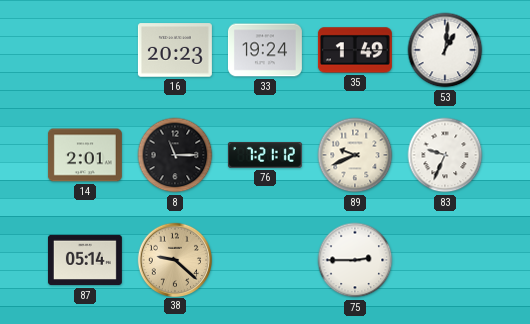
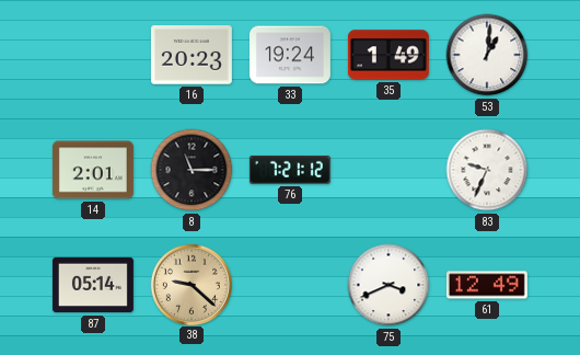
89: 9:41 -> none (355, 155)
75: 2:45 -> 3:41 (388, 285)
61: none -> 12:49 (487, 285)
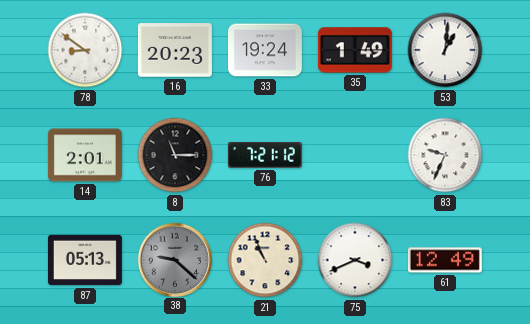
78: none -> 8:51 (85, 50)
87: 05:14 -> 05:13 (85, 260)
38 dial: champagne -> grey (174, 259)
21: none -> 10:56 (265, 260)
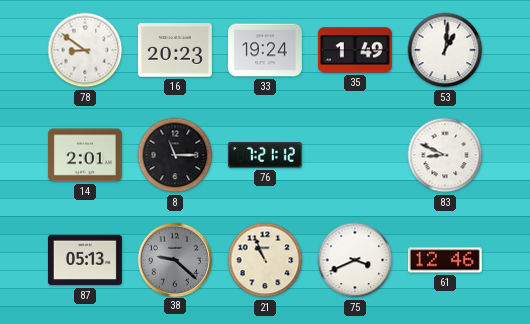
83: 9:34 -> 8:49 (445, 155)
61: 12:49 -> 12:46 (445, 260)
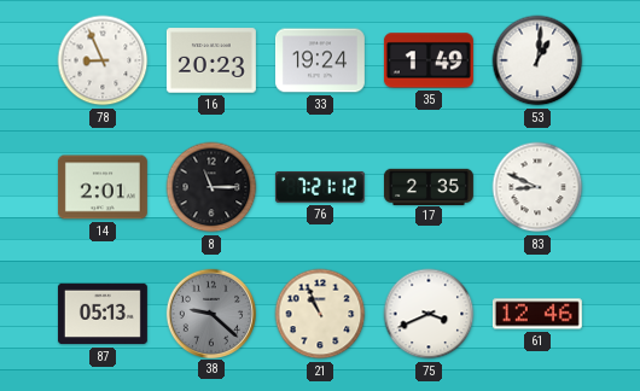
78: 8:51 -> 8:56 (103, 60)
17: none -> 2:35 (429, 186)
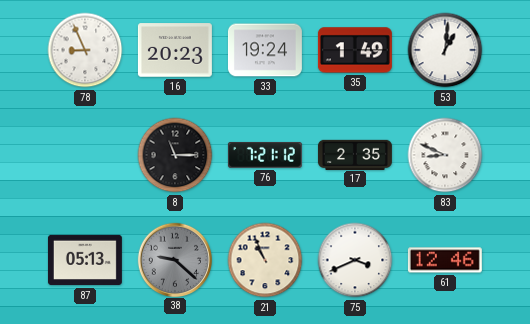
14: 2:01 -> none (103, 187)
